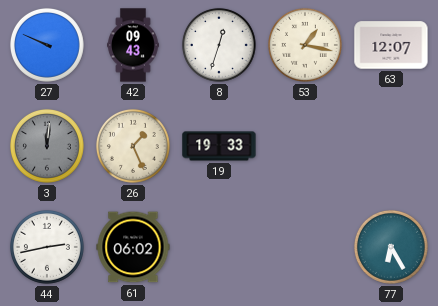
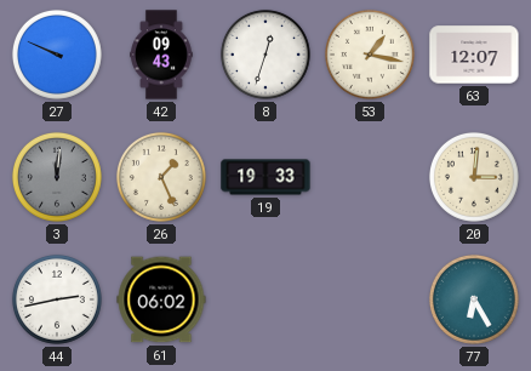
20: none -> 3:01 (474, 177)
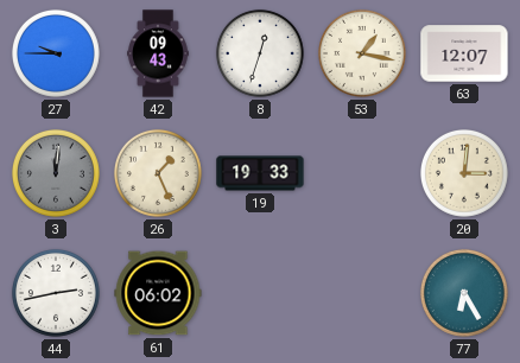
27: 9:49 -> 9:45 (56, 53)
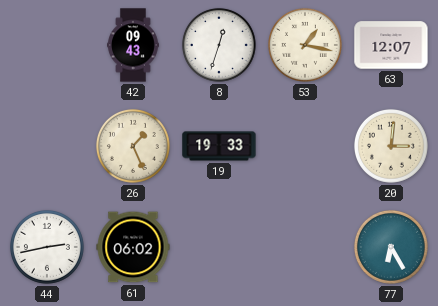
27: 9:45 -> none (56, 53)
3: 12:01 -> none (56, 173)
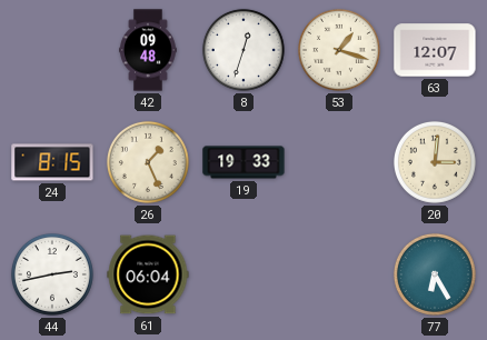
42: 09:43 -> 09:48 (148, 50)
53: 1:17 -> 1:18 (339, 50)
24: none -> 8:15 (52, 162)
61: 06:02 -> 06:04 (148, 274)
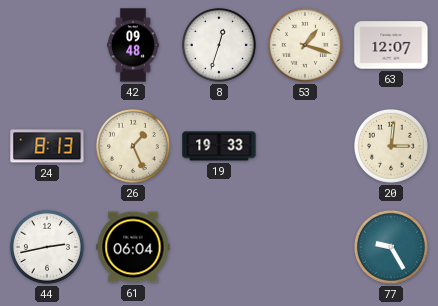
24: 8:15 -> 8:13 (47, 146)
77: 6:25 -> 9:25 (391, 247)
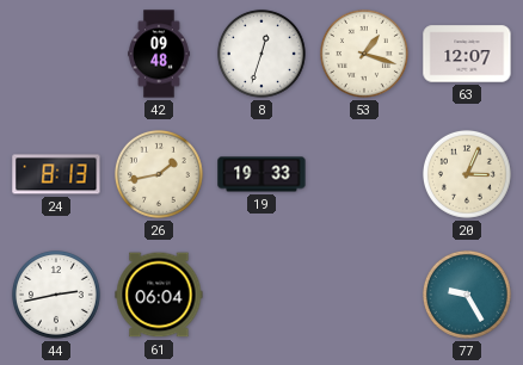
26: 1:26 -> 1:43 (159, 174)
20: 3:01 -> 3:04 (467, 174)
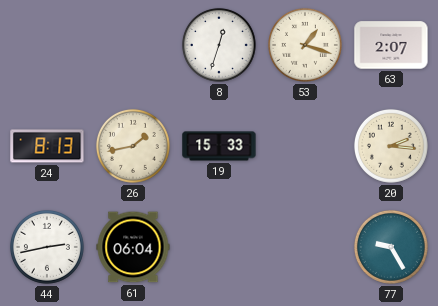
42: 09:48 -> none (159, 54)
63: 12:07 -> 2:07 (391, 45)
19: 19:33 -> 15:33 (219, 146)
20: 3:04 -> 2:16 (391, 146)
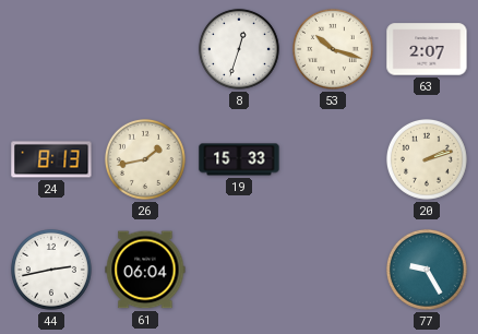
53: 1:18 -> 10:18 (333, 49)
20: 2:16 -> 2:12 (427, 159)
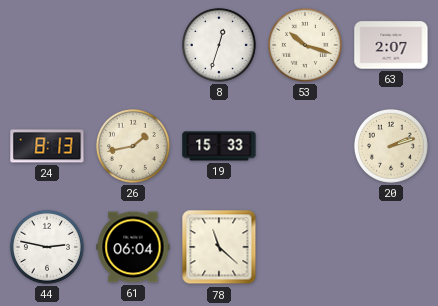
44: 2:43 -> 2:47 (47, 247)
78: none -> 11:22 (219, 247)
77: 9:25 -> none (427, 270)
